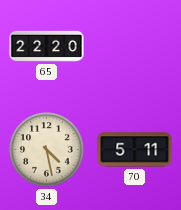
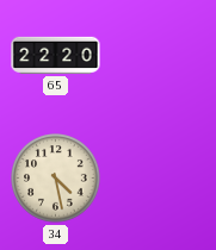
70: 5:11 -> none (135, 150)
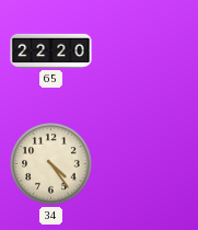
34: 4:28 -> 4:24 (51, 164)
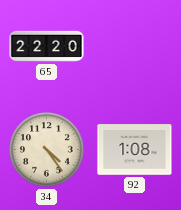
92: none -> 1:08 (135, 150)
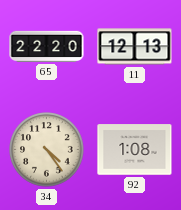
11: none -> 12:13 (135, 47)
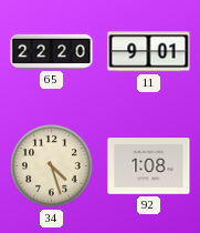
11: 12:13 -> 9:01 (149, 52)
34: 4:24 -> 4:27 (52, 166)
